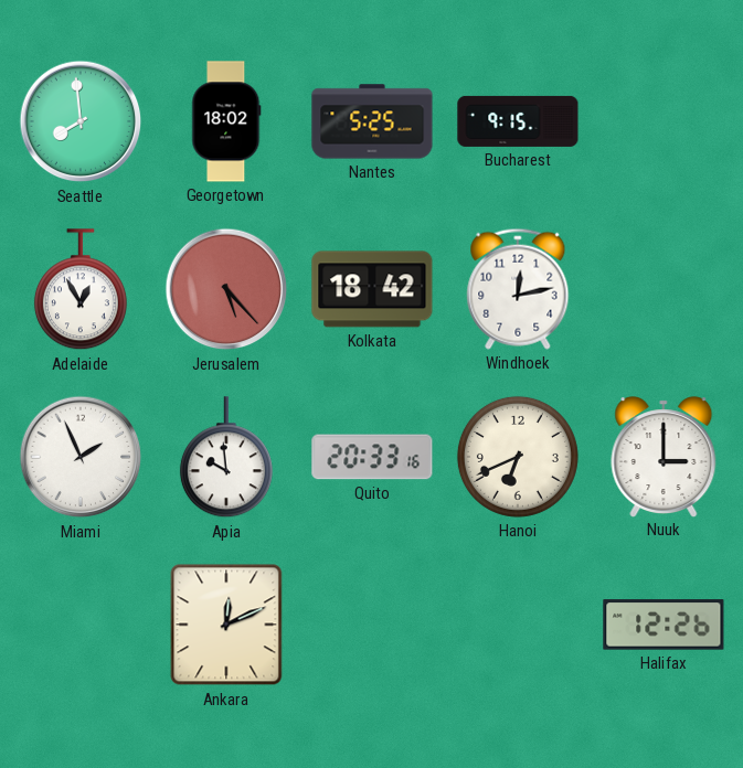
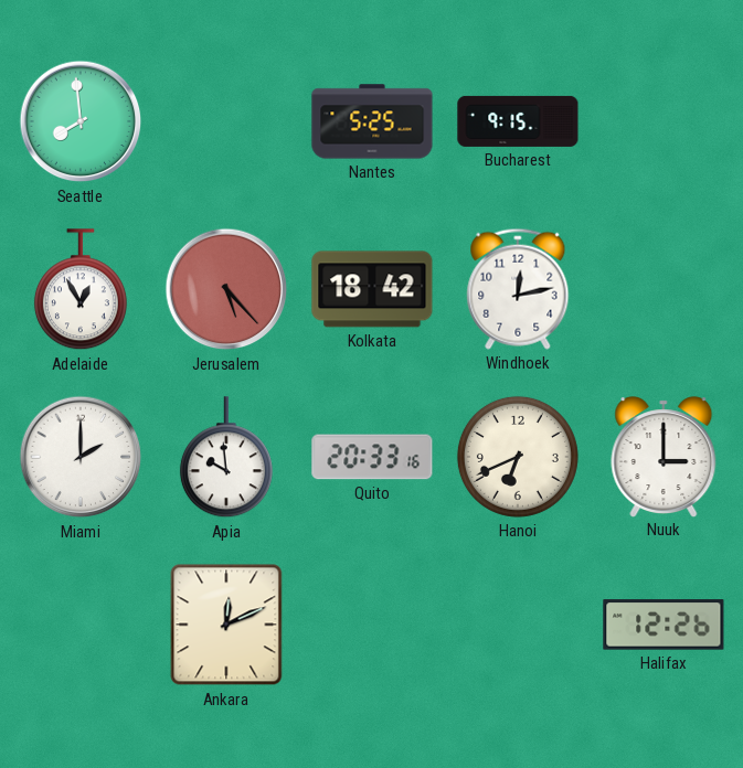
Georgetown: 18:02 -> none (226, 121)
Miami: 1:56 -> 2:00 (81, 457)
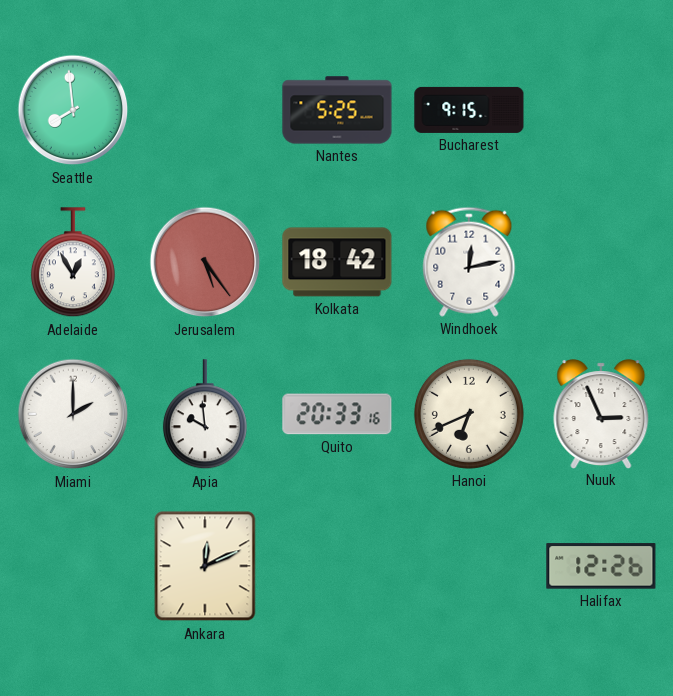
Jerusalem: 5:23 -> 5:24 (205, 262)
Nuuk: 3:00 -> 2:56 (601, 414)
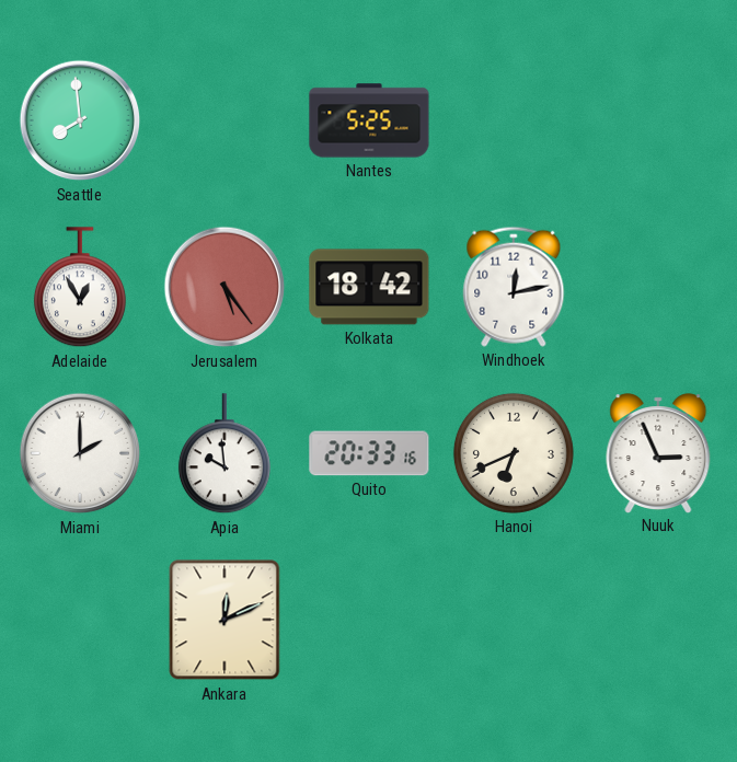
Bucharest: 9:15 -> none (469, 110)
Halifax: 12:26 -> none (601, 566)
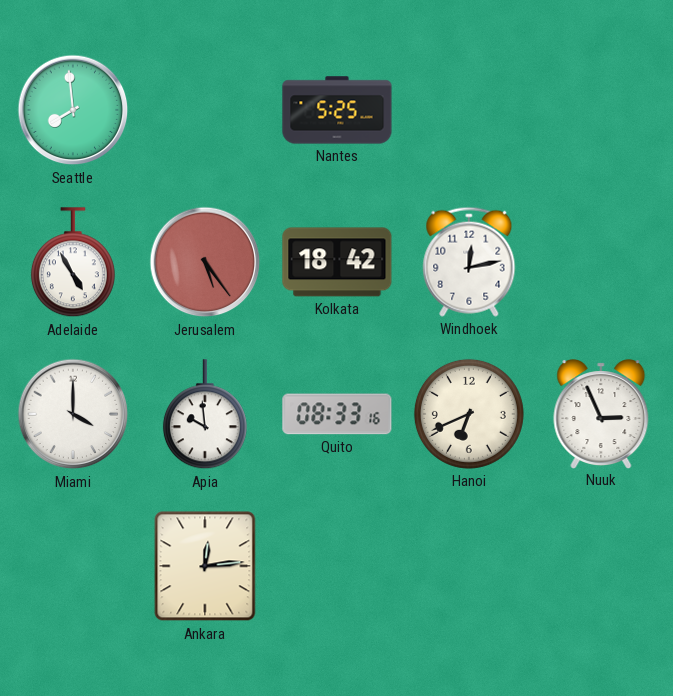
Adelaide: 12:55 -> 4:55 (73, 263)
Miami: 2:00 -> 4:00 (73, 414)
Quito: 20:33 -> 08:33 (337, 414)
Ankara: 12:11 -> 12:14 (205, 566)
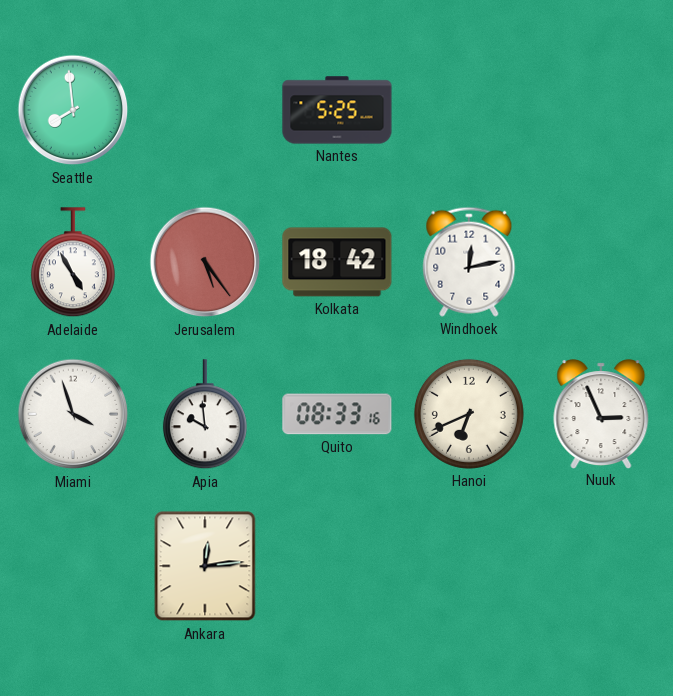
Miami: 4:00 -> 3:57 (73, 414)
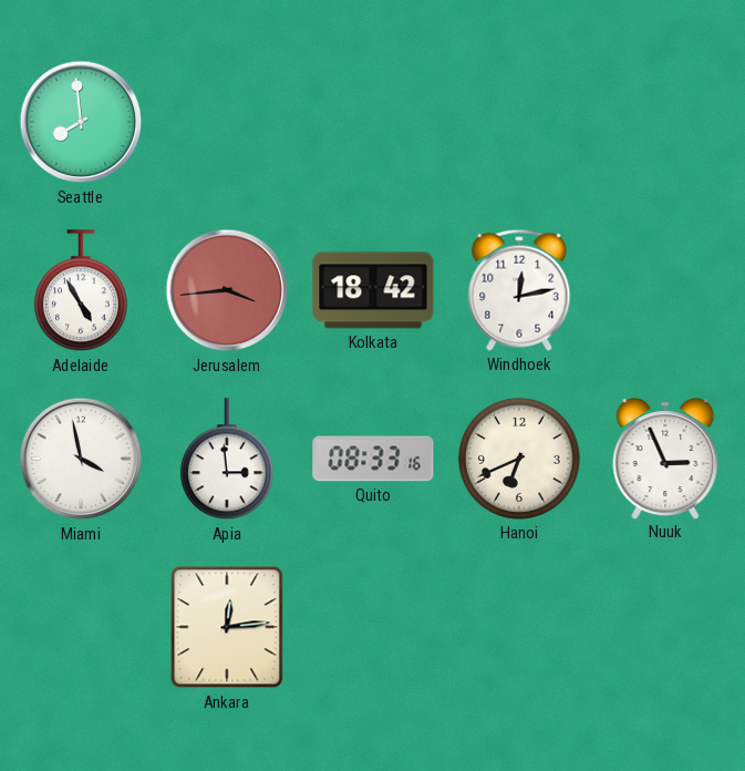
Nantes: 5:25 -> none (337, 110)
Jerusalem: 5:24 -> 3:44 (227, 290)
Miami: 3:57 -> 3:58 (81, 459)
Apia: 9:59 -> 2:59 (227, 460)
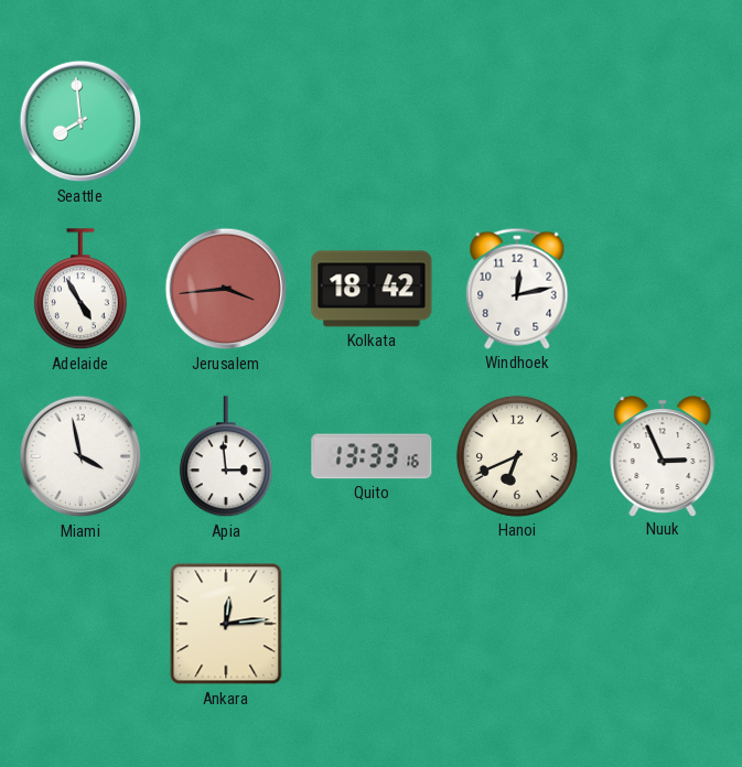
Quito: 08:33 -> 13:33 (372, 456)
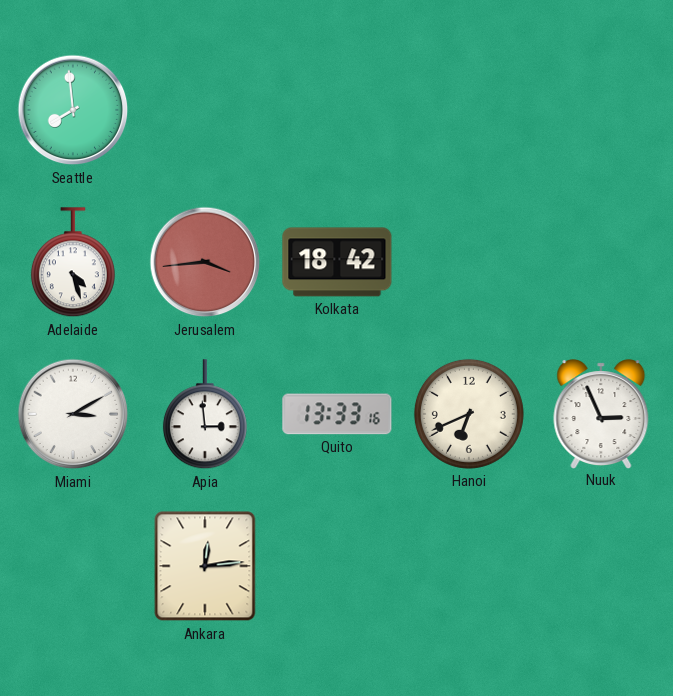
Adelaide: 4:55 -> 4:27 (73, 263)
Windhoek: 12:13 -> none (517, 289)
Miami: 3:58 -> 3:10 (73, 414)
